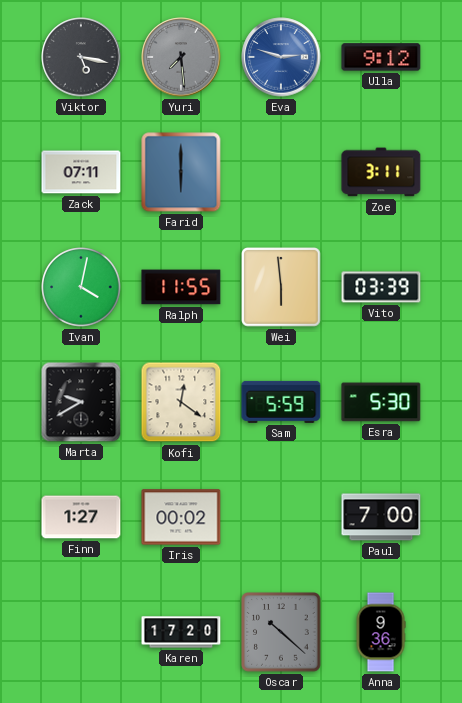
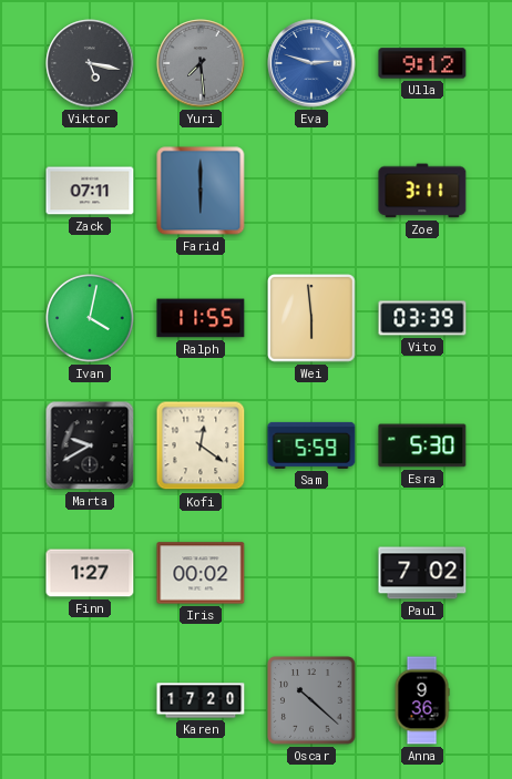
Paul: 7:00 -> 7:02 (422, 573)
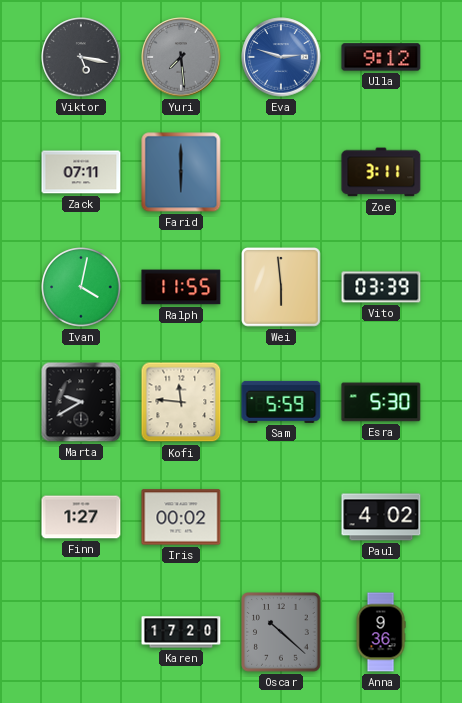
Kofi: 12:21 -> 11:46 (181, 402)
Paul: 7:02 -> 4:02 (381, 517)
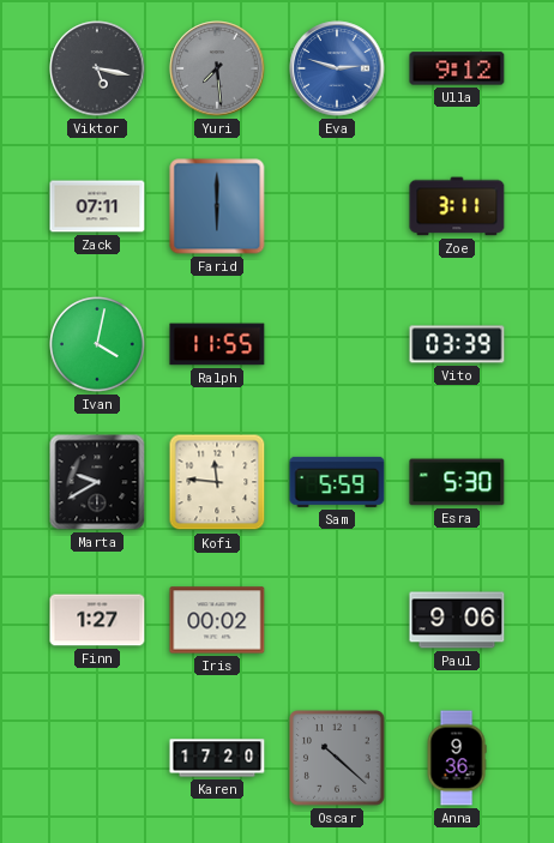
Wei: 5:59 -> none (282, 288)
Paul: 4:02 -> 9:06 (457, 620)
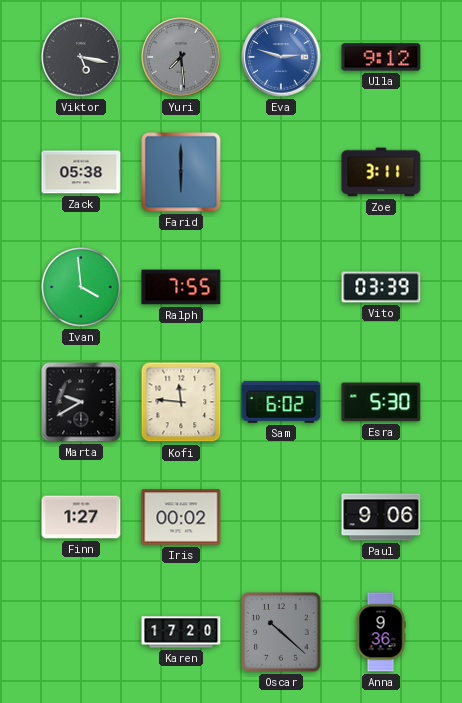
Zack: 07:11 -> 05:38 (81, 172)
Ivan: 4:02 -> 3:59 (81, 287)
Ralph: 11:55 -> 7:55 (181, 287)
Sam: 5:59 -> 6:02 (281, 402)
